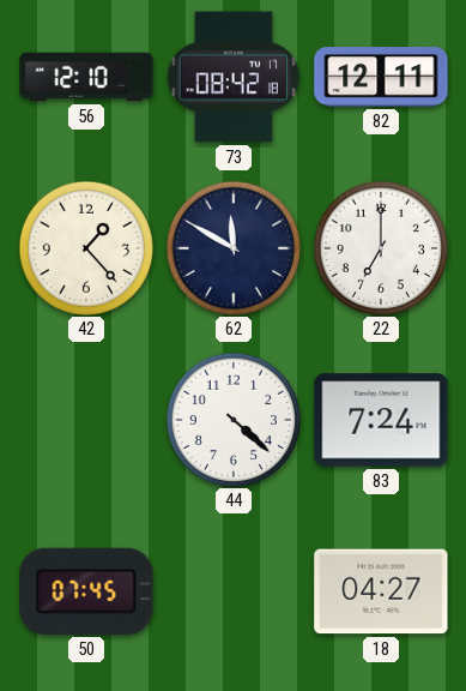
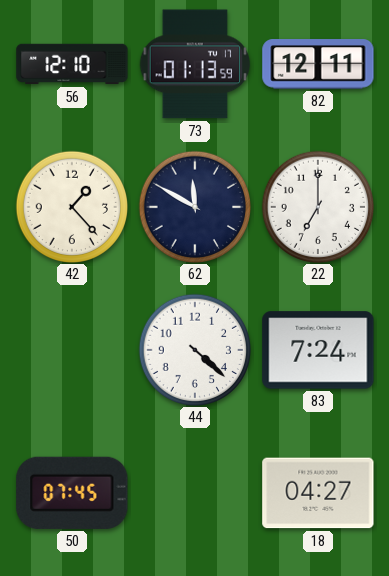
73: 08:42 -> 01:13 (195, 64)
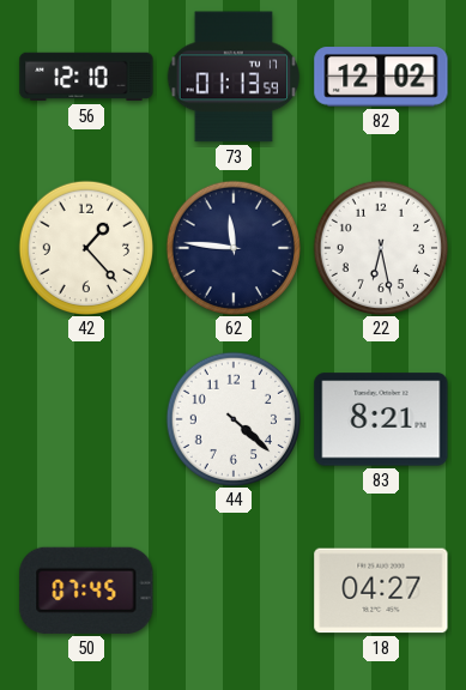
82: 12:11 -> 12:02 (381, 77)
62: 11:50 -> 11:46 (232, 247)
22: 7:00 -> 6:28 (380, 247)
83: 7:24 -> 8:21 (381, 419)
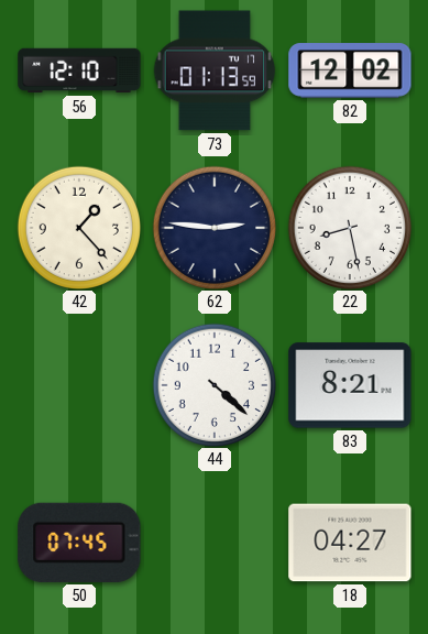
62: 11:46 -> 2:46 (213, 227)
22: 6:28 -> 8:28 (349, 227)
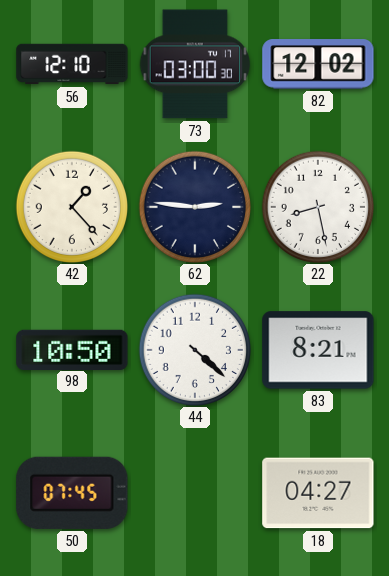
73: 01:13 -> 03:00 (195, 64)
98: none -> 10:50 (72, 349)
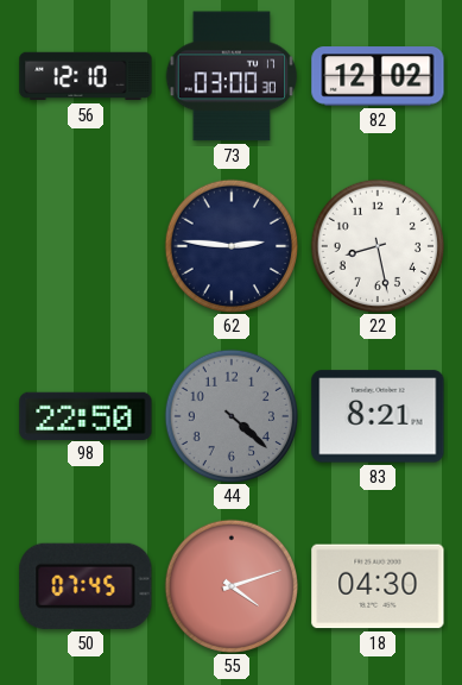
42: 1:23 -> none (71, 206)
98: 10:50 -> 22:50 (86, 415)
44 dial: white -> grey (230, 415)
55: none -> 4:12 (230, 585)
18: 04:27 -> 04:30 (378, 586)
